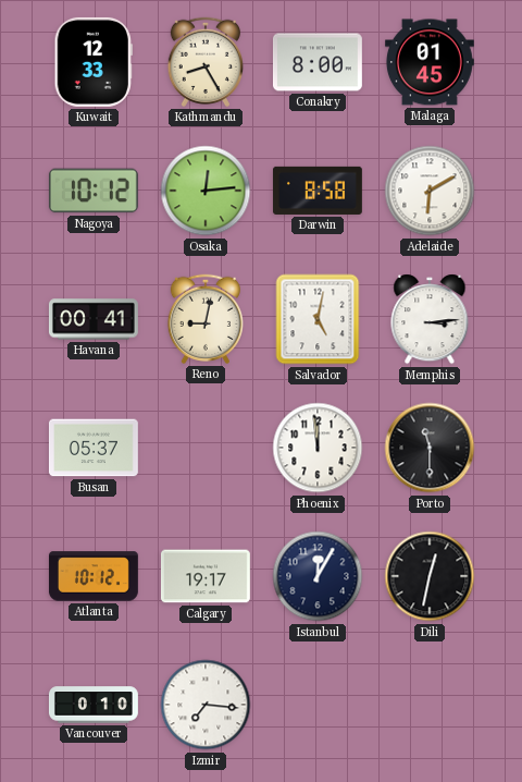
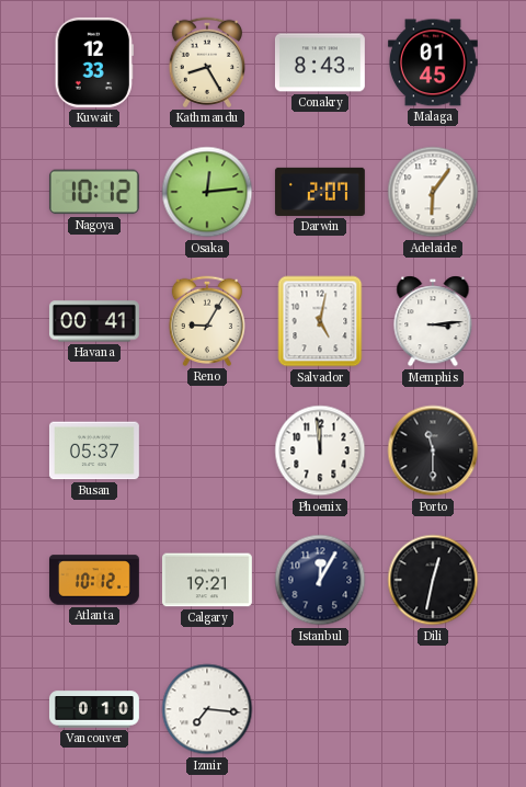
Conakry: 8:00 -> 8:43 (320, 62)
Darwin: 8:58 -> 2:07 (320, 192)
Adelaide: 6:10 -> 6:06 (433, 192)
Reno: 9:02 -> 9:05 (206, 321)
Calgary: 19:17 -> 19:21 (207, 580)
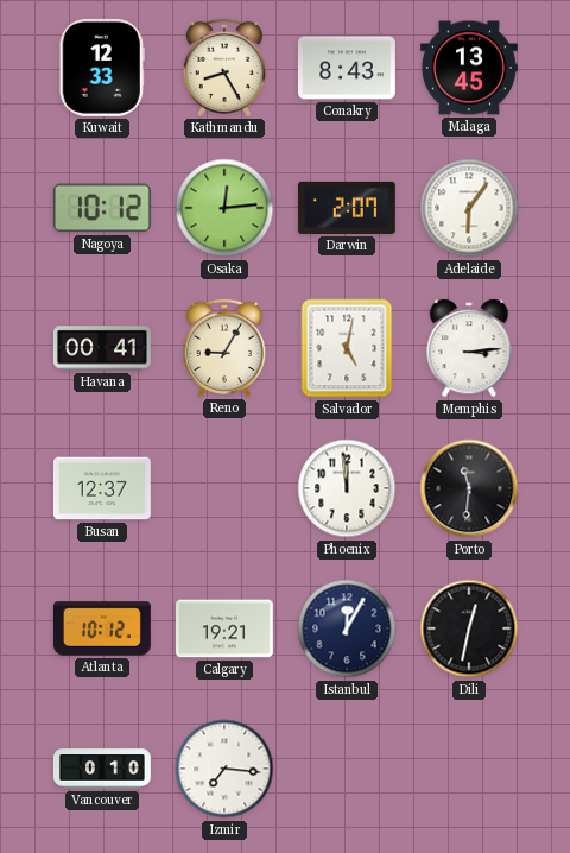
Malaga: 01:45 -> 13:45 (469, 68)
Busan: 05:37 -> 12:37 (102, 488)
Porto: 11:30 -> 11:31 (469, 488)
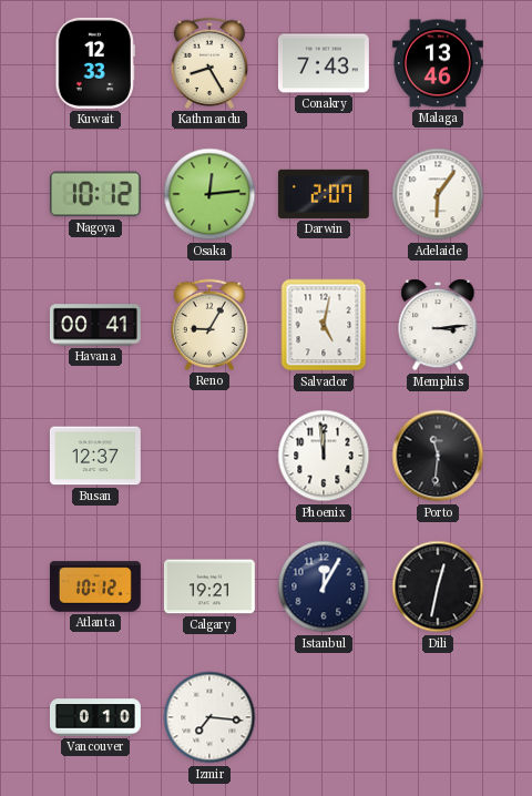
Conakry: 8:43 -> 7:43 (324, 63)
Malaga: 13:45 -> 13:46 (438, 63)
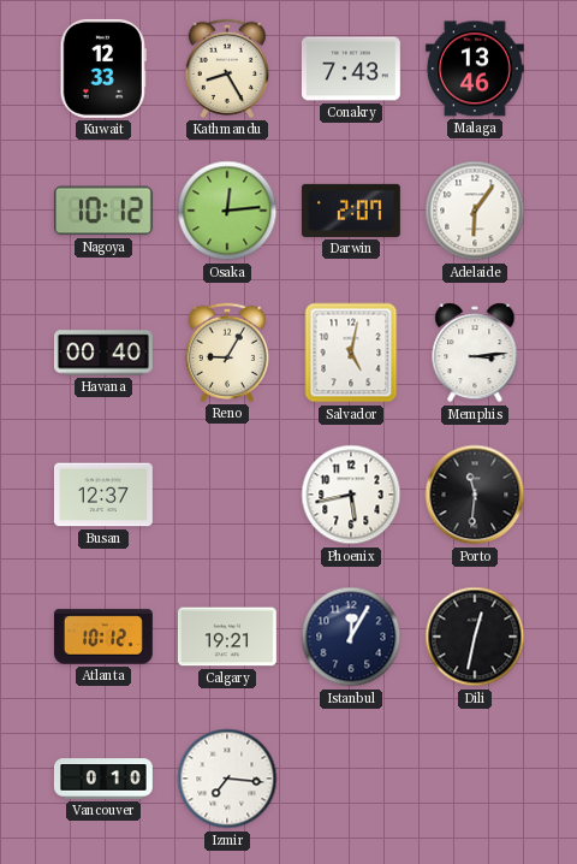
Havana: 00:41 -> 00:40 (103, 353)
Phoenix: 11:59 -> 5:43 (351, 495)
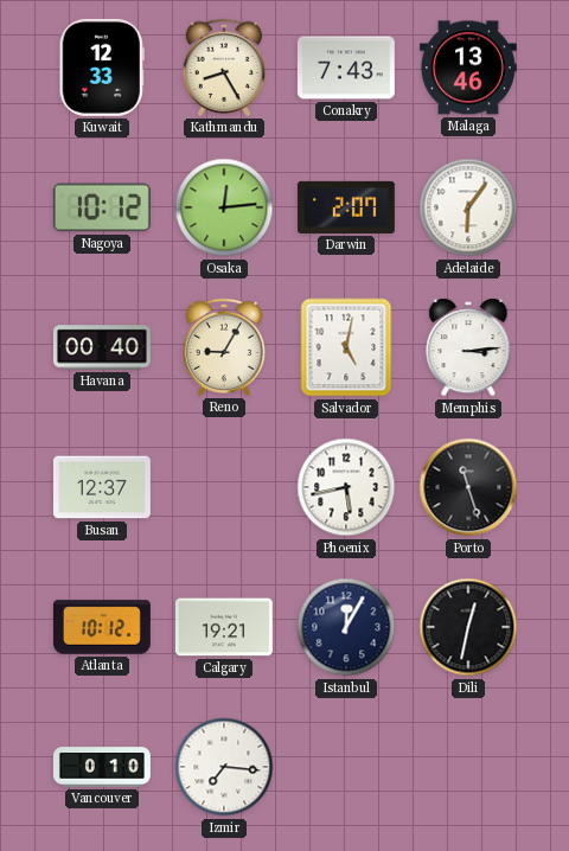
Porto: 11:31 -> 11:27 (468, 487)
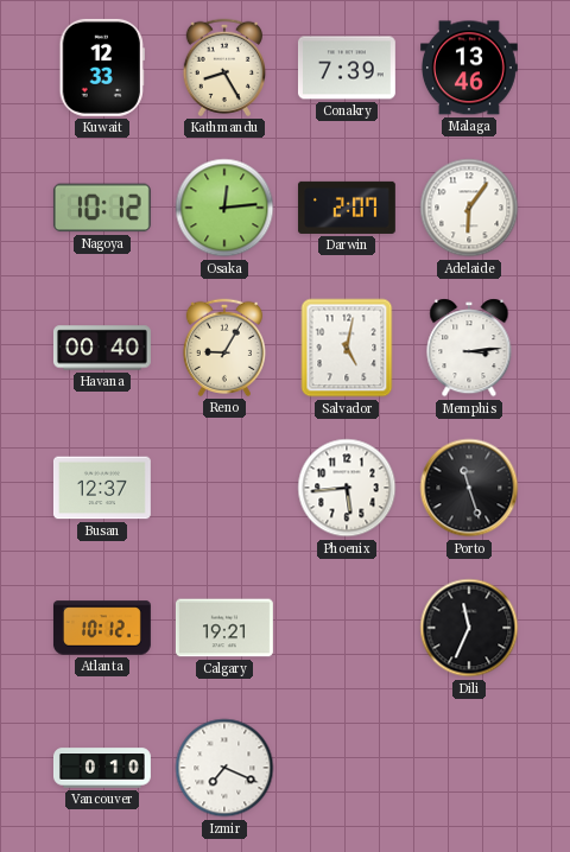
Conakry: 7:43 -> 7:39 (347, 68)
Phoenix: 5:43 -> 5:44 (347, 488)
Istanbul: 12:05 -> none (346, 627)
Dili: 12:32 -> 11:34 (469, 628)
Izmir: 7:16 -> 7:19 (224, 768)
